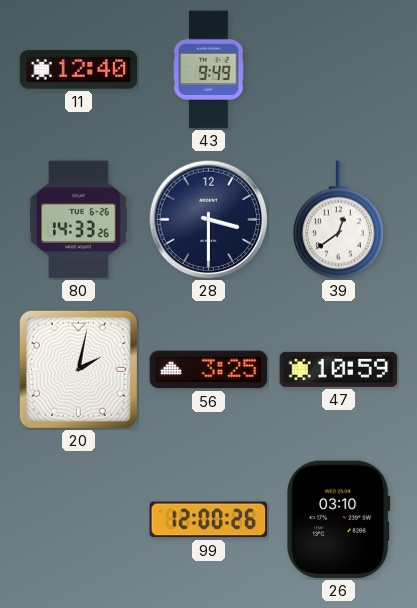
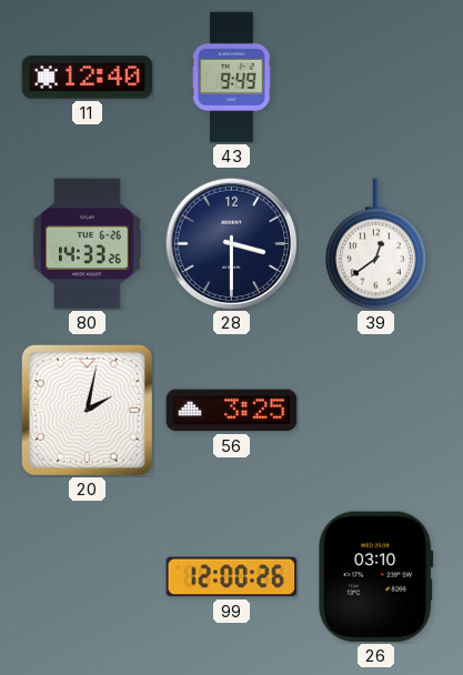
47: 10:59 -> none (339, 369)
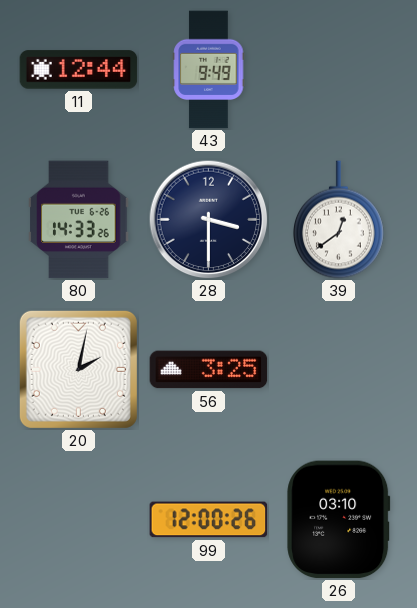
11: 12:40 -> 12:44 (79, 70)
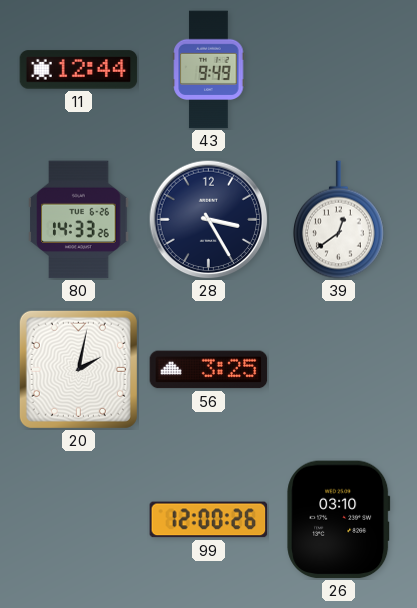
28: 3:30 -> 3:25 (208, 219)
